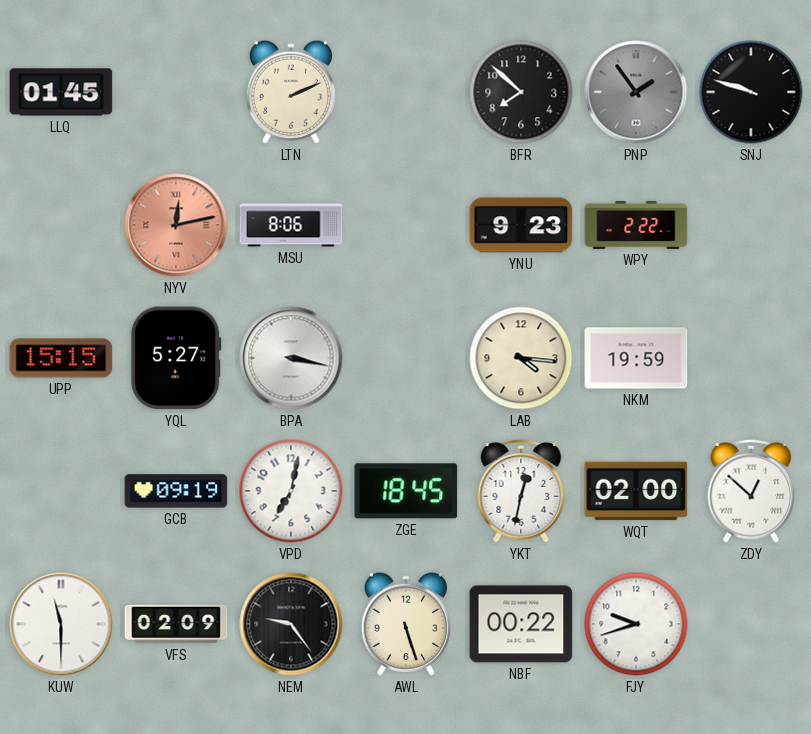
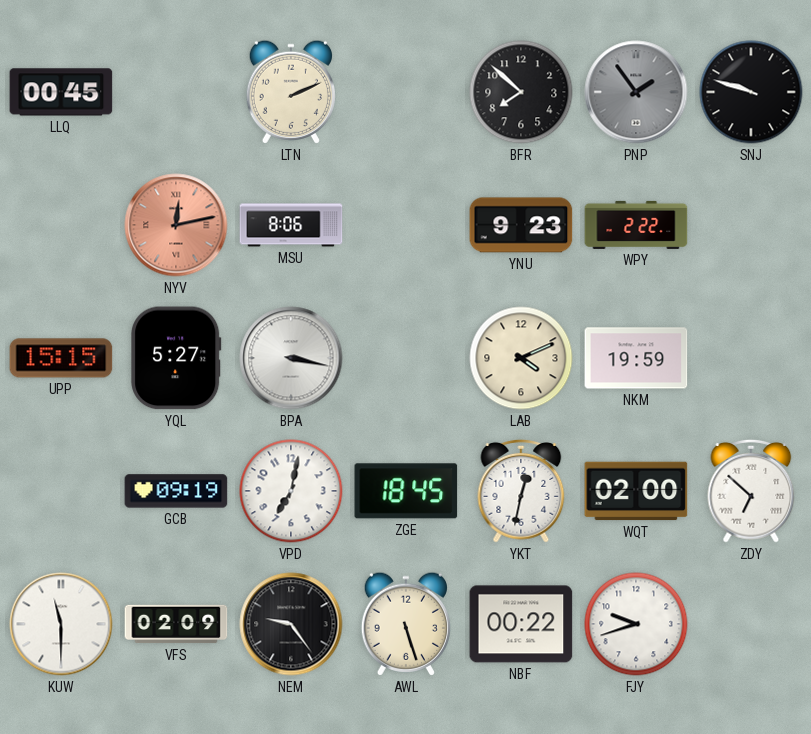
LLQ: 01:45 -> 00:45 (61, 92)
LAB: 4:16 -> 4:11 (521, 358)
ZDY: 12:52 -> 6:52 (751, 491)
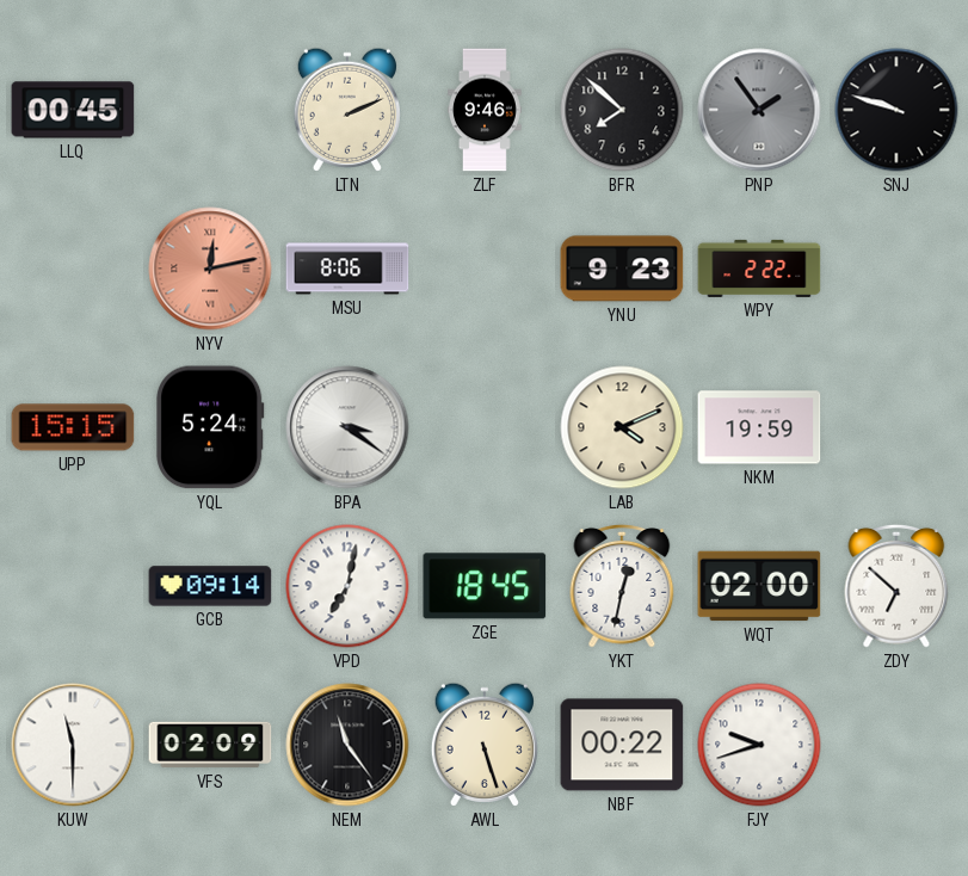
ZLF: none -> 9:46 (486, 110)
YQL: 5:27 -> 5:24 (210, 427)
BPA: 3:17 -> 3:21 (347, 427)
GCB: 09:19 -> 09:14 (210, 586)
NEM: 9:24 -> 11:24 (347, 745)
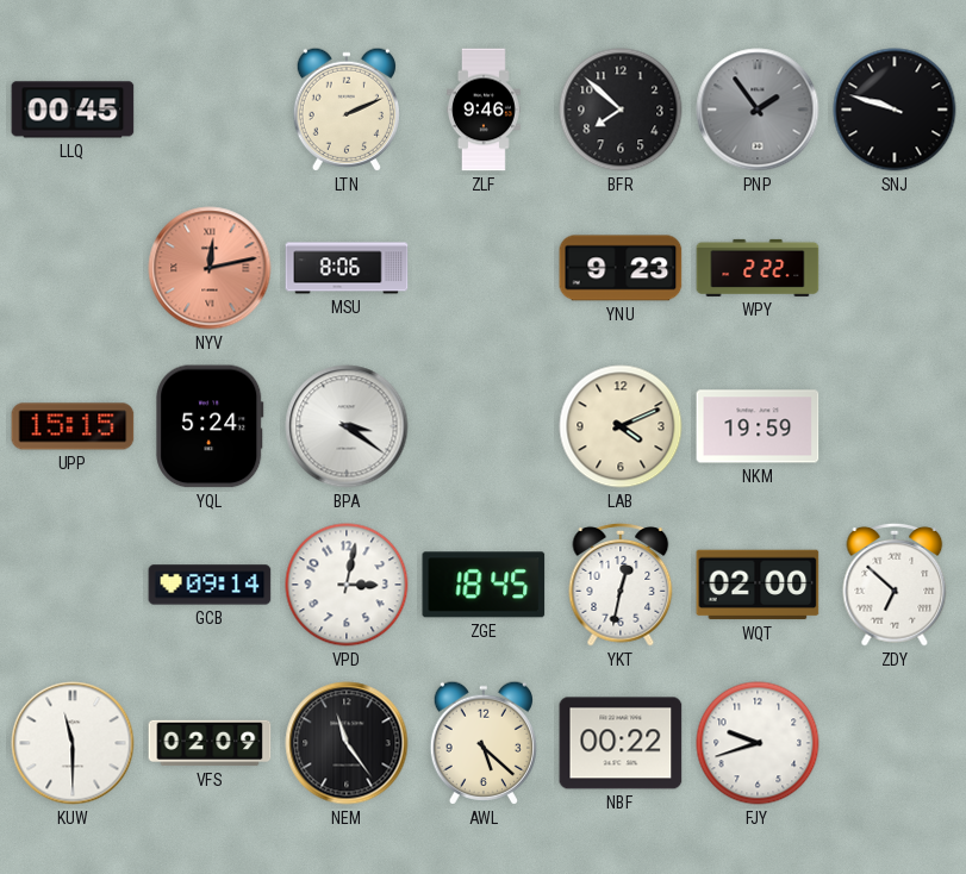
VPD: 7:02 -> 3:02 (347, 585)
AWL: 5:27 -> 5:22 (484, 743)
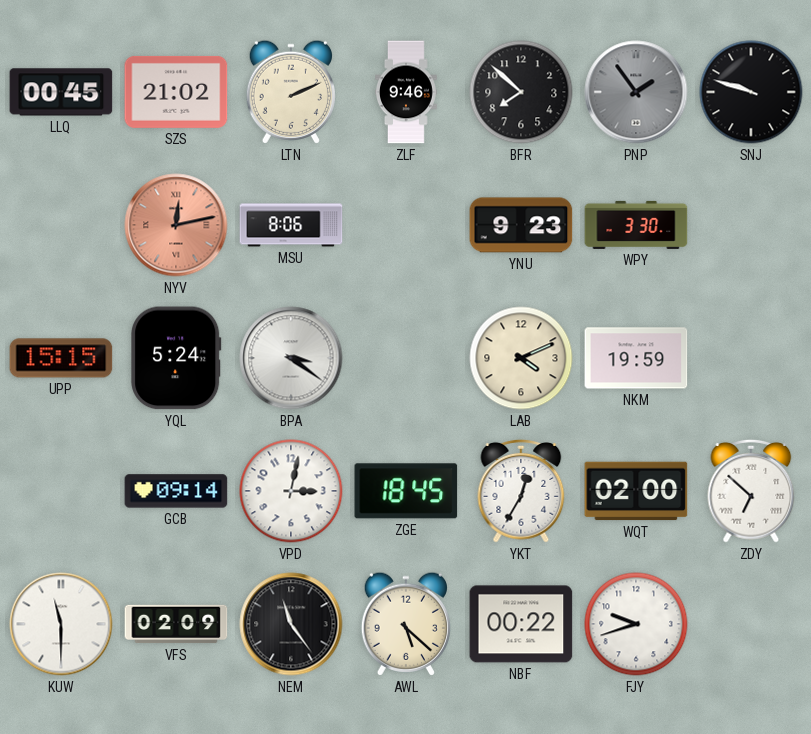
SZS: none -> 21:02 (176, 92)
WPY: 2:22 -> 3:30 (636, 225)
YKT: 12:32 -> 12:35 (521, 491)
